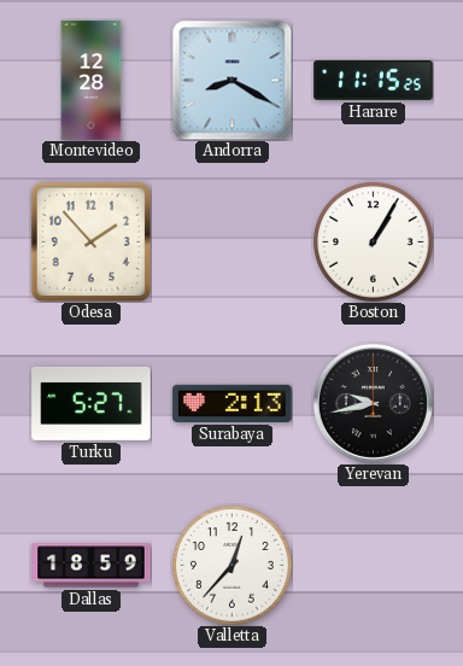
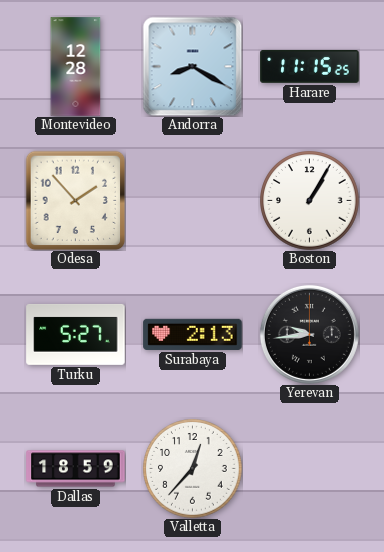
Yerevan: 9:43 -> 9:44 (309, 334)
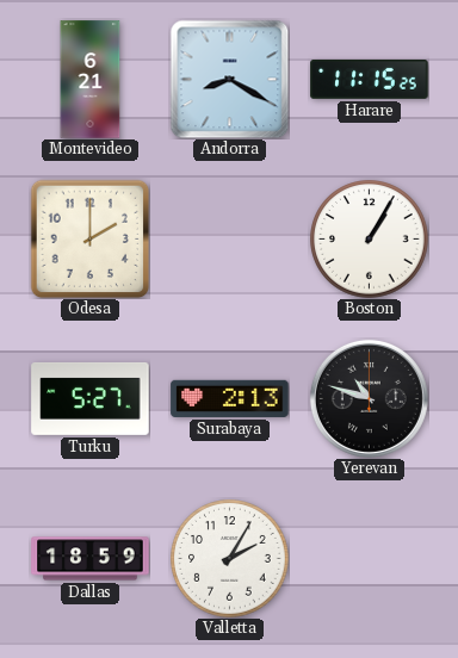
Montevideo: 12:28 -> 6:21 (91, 80)
Odesa: 1:53 -> 2:00 (89, 238)
Yerevan: 9:44 -> 10:48 (369, 398)
Valletta: 12:37 -> 2:05 (230, 559)
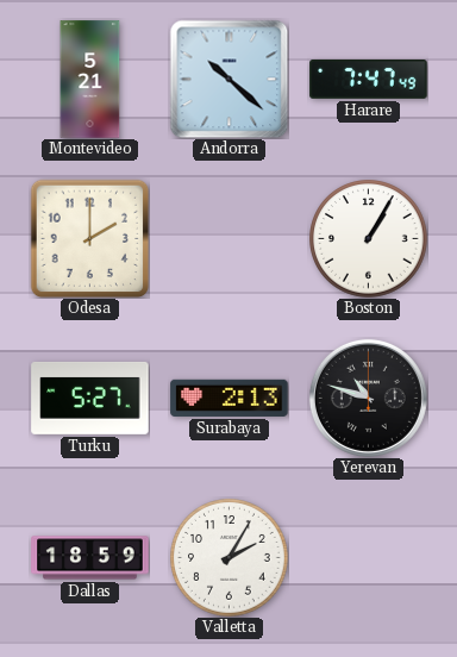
Montevideo: 6:21 -> 5:21 (90, 80)
Andorra: 8:20 -> 10:22 (228, 79)
Harare: 11:15 -> 7:47 (369, 80)
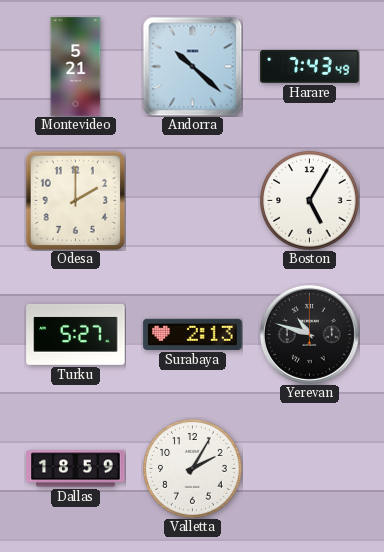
Harare: 7:47 -> 7:43 (310, 67)
Boston: 1:05 -> 5:05 (310, 201)
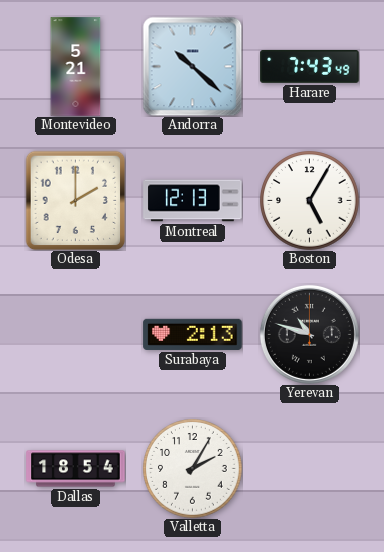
Montreal: none -> 12:13 (193, 201)
Turku: 5:27 -> none (76, 334)
Dallas: 18:59 -> 18:54 (76, 469)
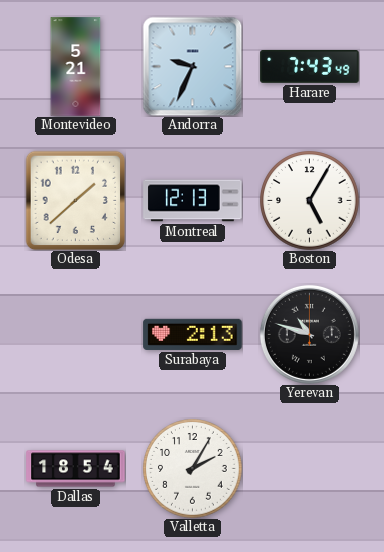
Andorra: 10:22 -> 9:34 (192, 66)
Odesa: 2:00 -> 1:38 (75, 200)
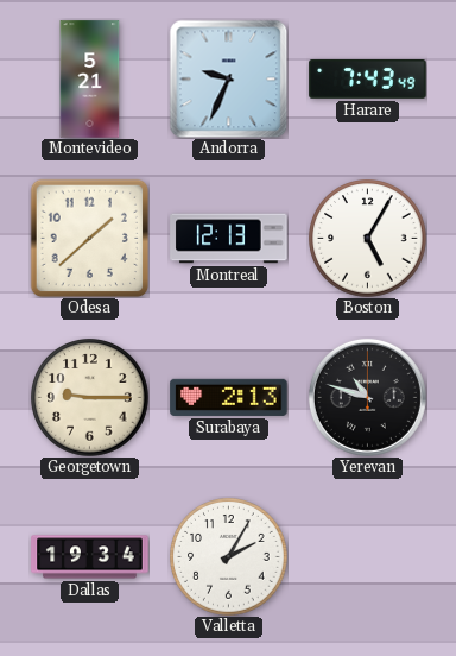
Georgetown: none -> 9:15 (90, 398)
Dallas: 18:54 -> 19:34 (90, 557)
